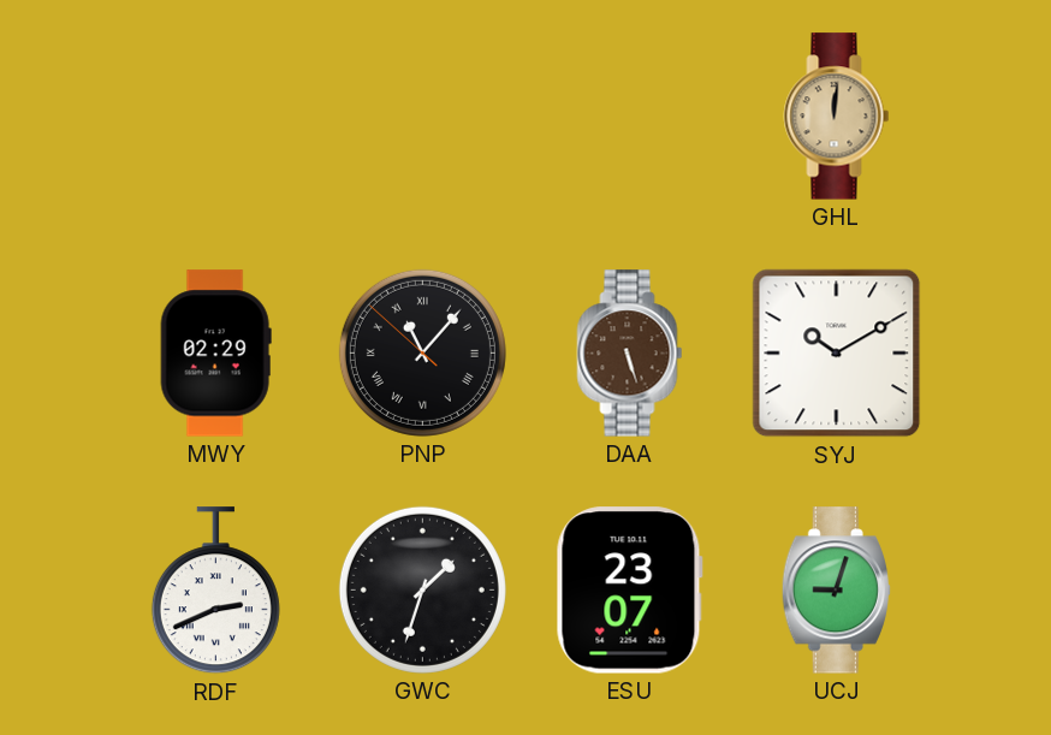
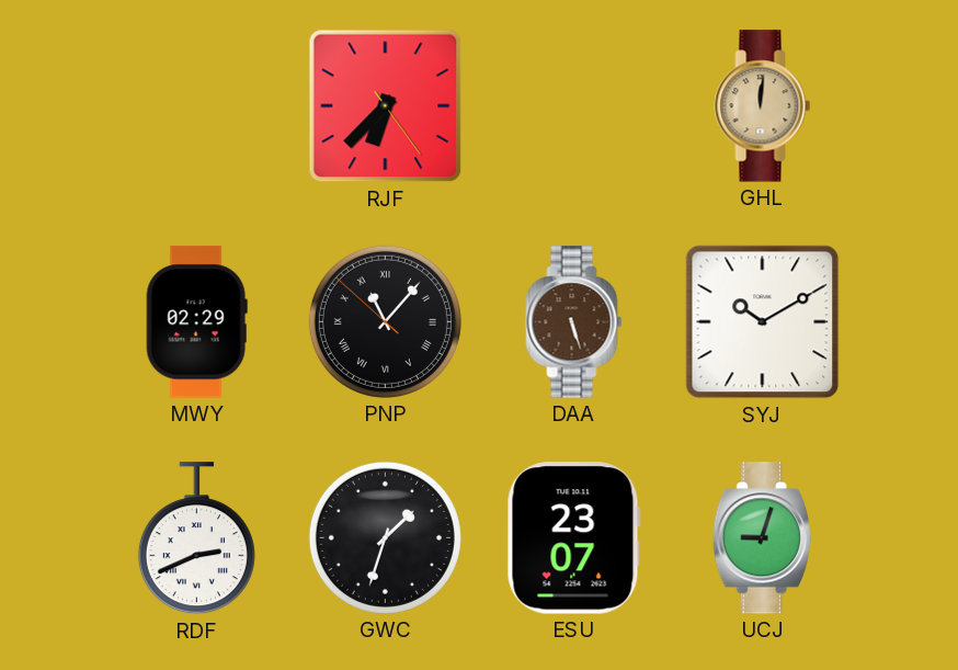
RJF: none -> 6:37 (386, 106)
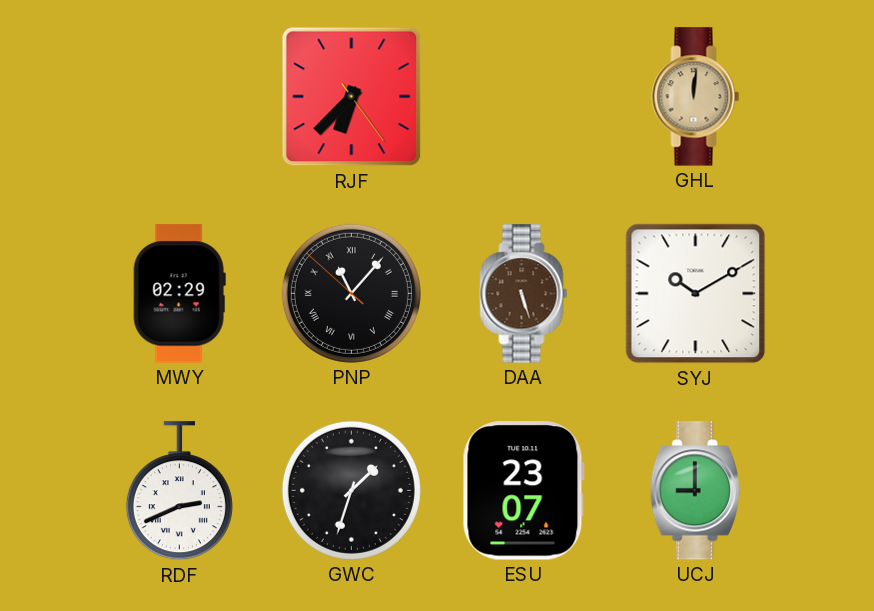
UCJ: 9:03 -> 9:00 (695, 491)
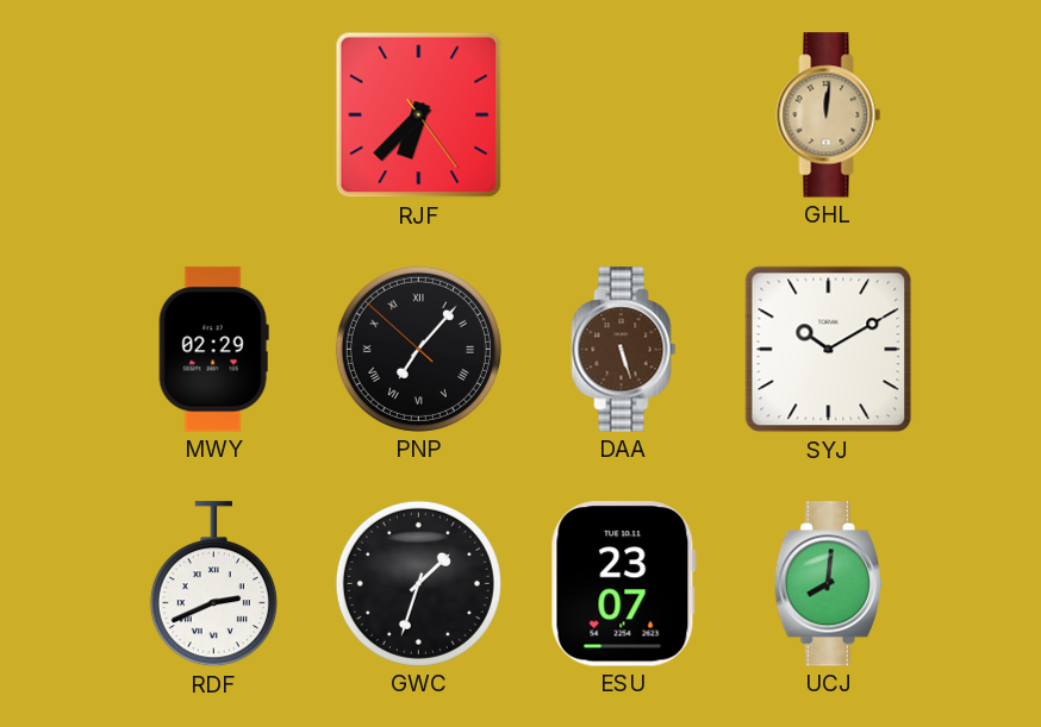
PNP: 11:06 -> 7:06 (418, 349)
UCJ: 9:00 -> 8:01 (828, 584)
